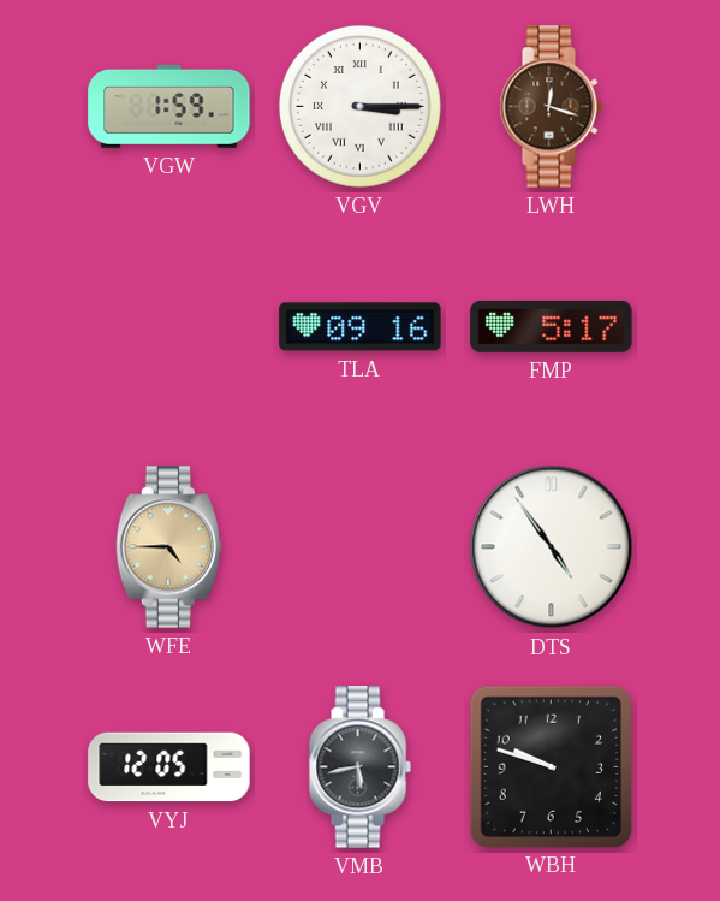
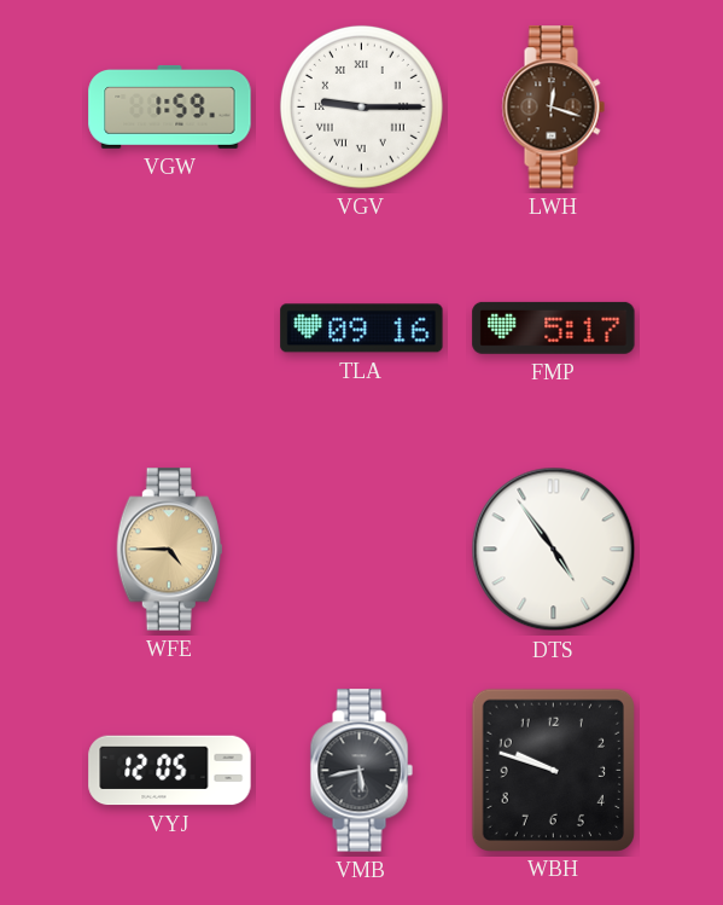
VGV: 3:15 -> 9:15 (361, 106)
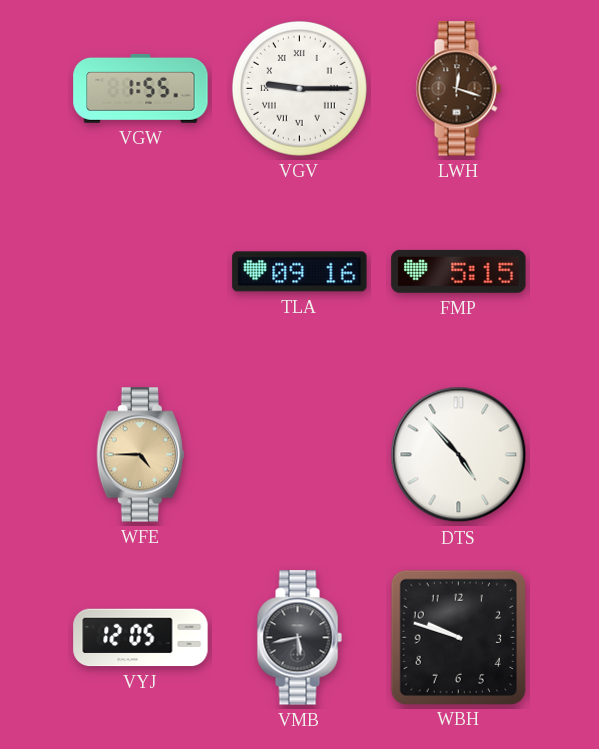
VGW: 1:59 -> 1:55 (141, 88)
FMP: 5:17 -> 5:15 (459, 271)
DTS: 4:54 -> 4:53 (459, 455)
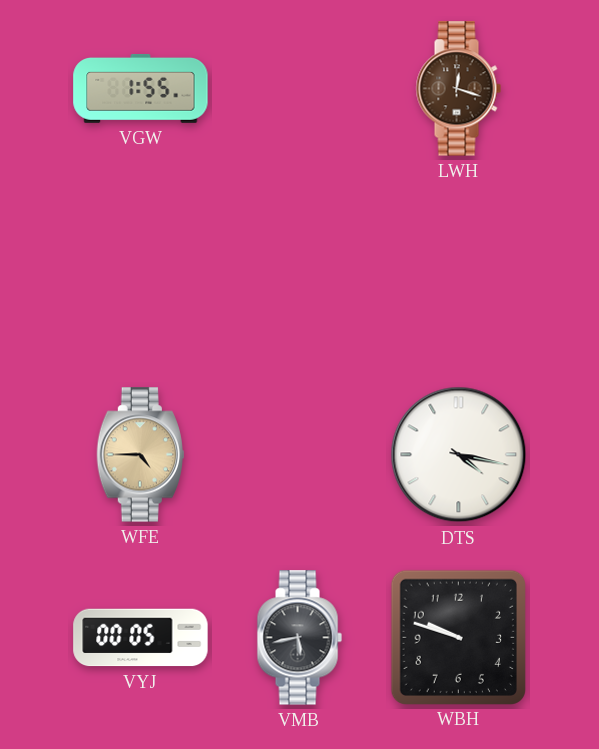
VGV: 9:15 -> none (299, 88)
TLA: 09:16 -> none (300, 272)
FMP: 5:15 -> none (459, 271)
DTS: 4:53 -> 4:17 (459, 455)
VYJ: 12:05 -> 00:05 (141, 638)
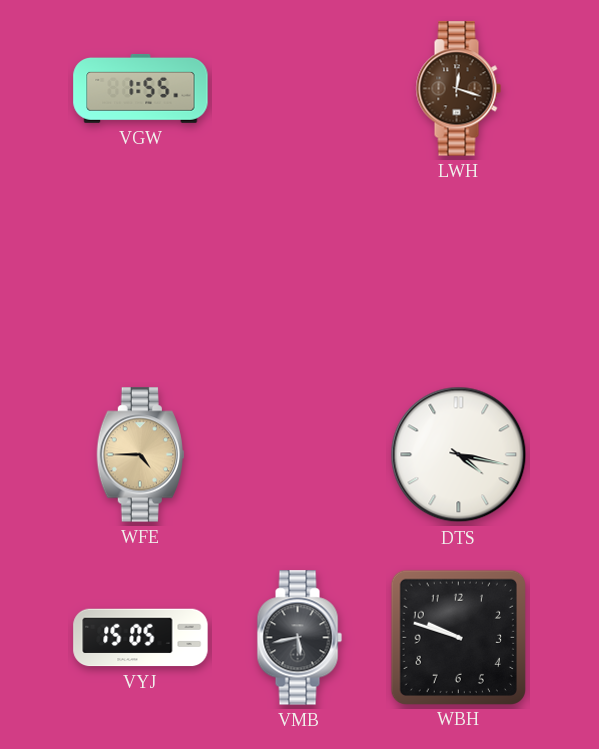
VYJ: 00:05 -> 15:05 (141, 638)
